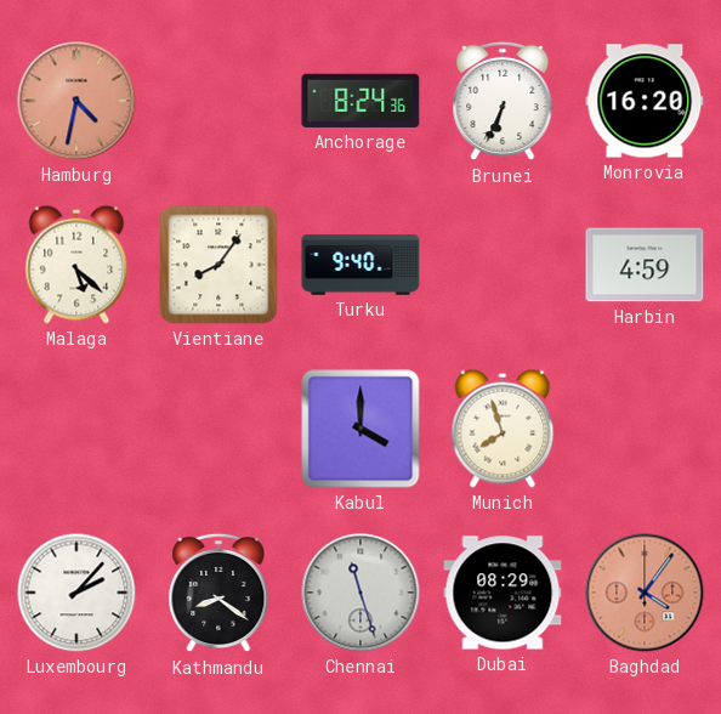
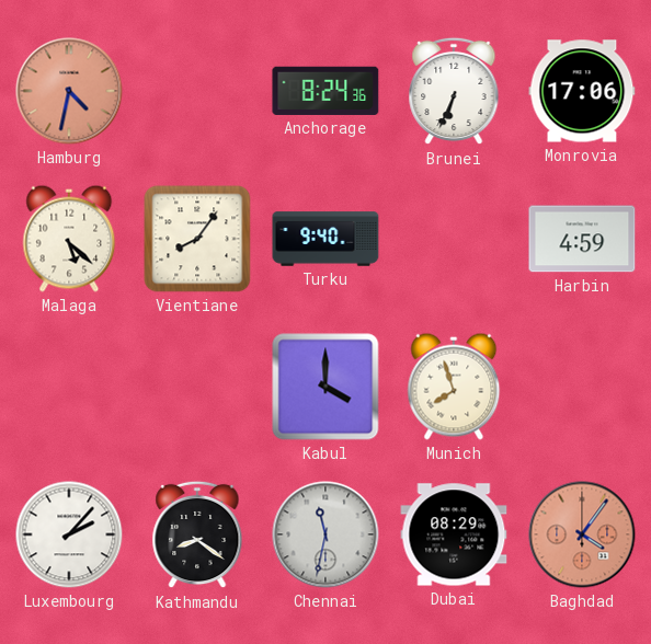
Monrovia: 16:20 -> 17:06 (582, 91)
Chennai: 11:27 -> 11:32 (325, 534)
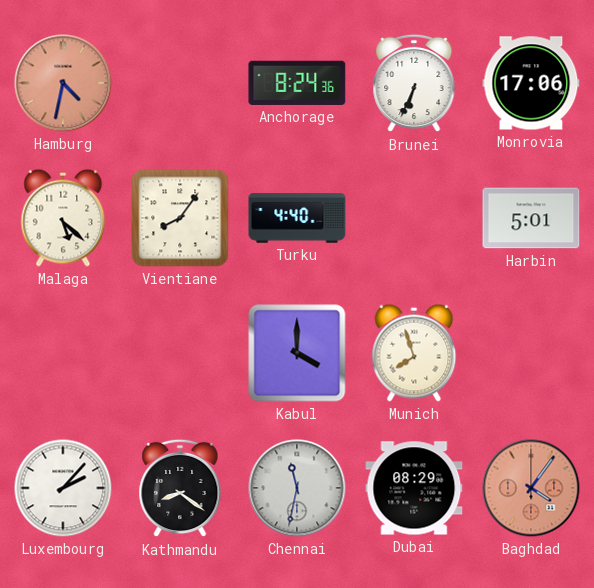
Turku: 9:40 -> 4:40 (297, 218)
Harbin: 4:59 -> 5:01 (531, 218)
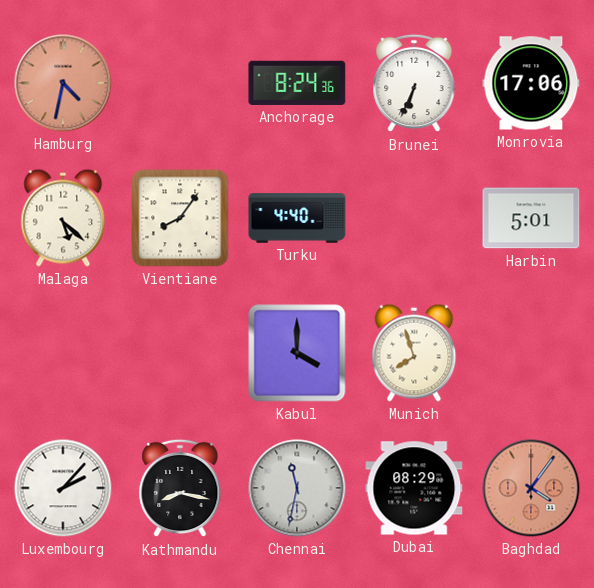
Kathmandu: 8:21 -> 8:17 (180, 488)
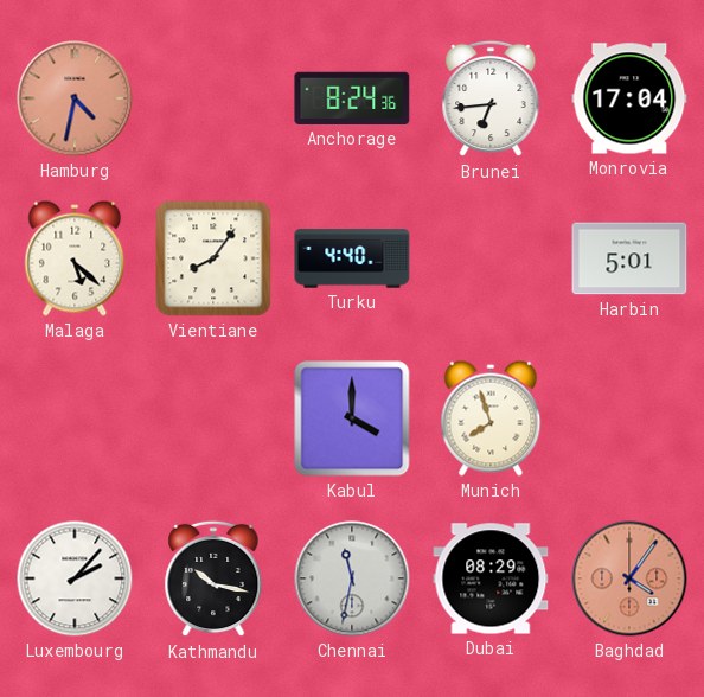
Brunei: 6:34 -> 6:44 (491, 98)
Monrovia: 17:06 -> 17:04 (629, 98)
Kathmandu: 8:17 -> 10:17 (213, 578)
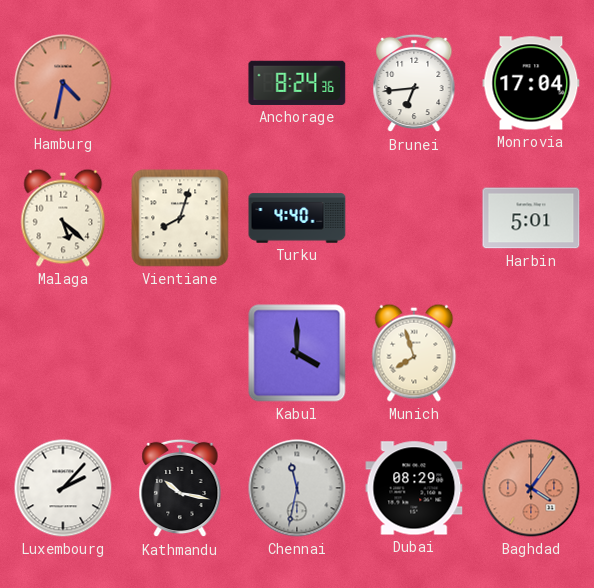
Vientiane: 8:06 -> 8:03 (180, 218)
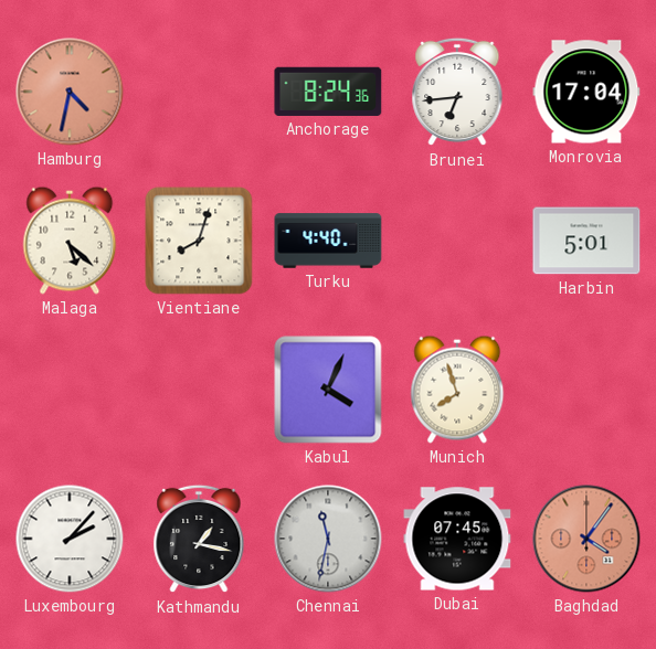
Kabul: 4:00 -> 4:04 (328, 390)
Kathmandu: 10:17 -> 1:17 (199, 539)
Dubai: 08:29 -> 07:45 (457, 539)
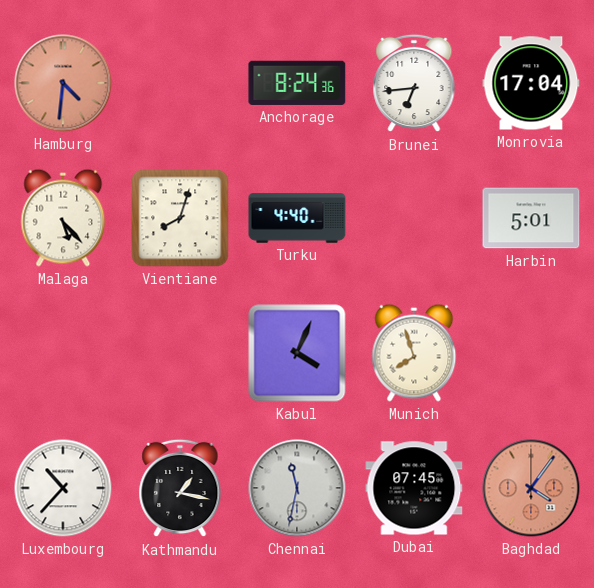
Hamburg: 4:32 -> 4:31 (63, 83)
Malaga: 5:22 -> 5:23 (63, 218)
Luxembourg: 2:07 -> 10:37 (63, 488)
